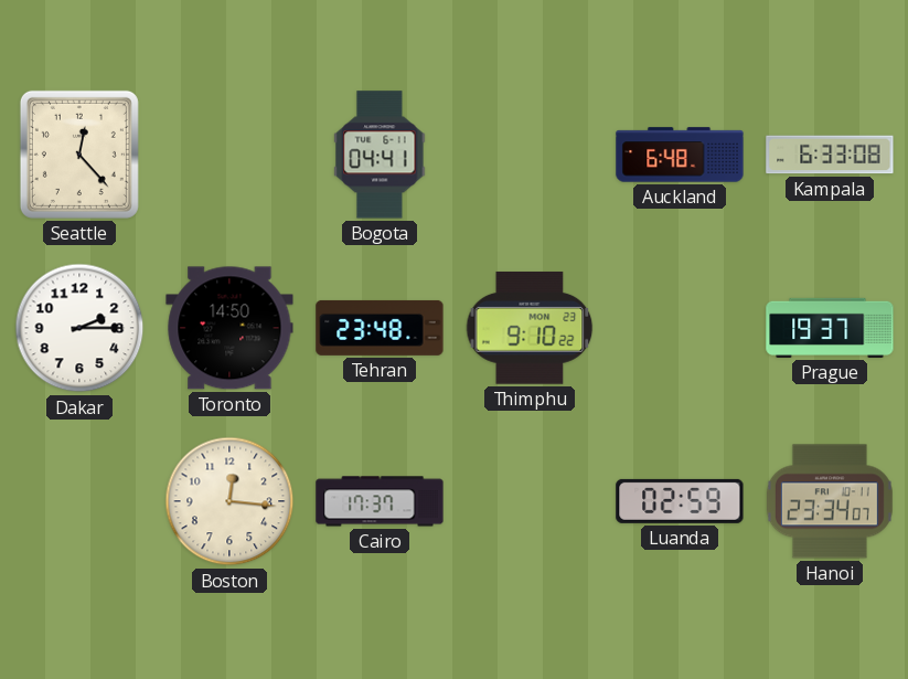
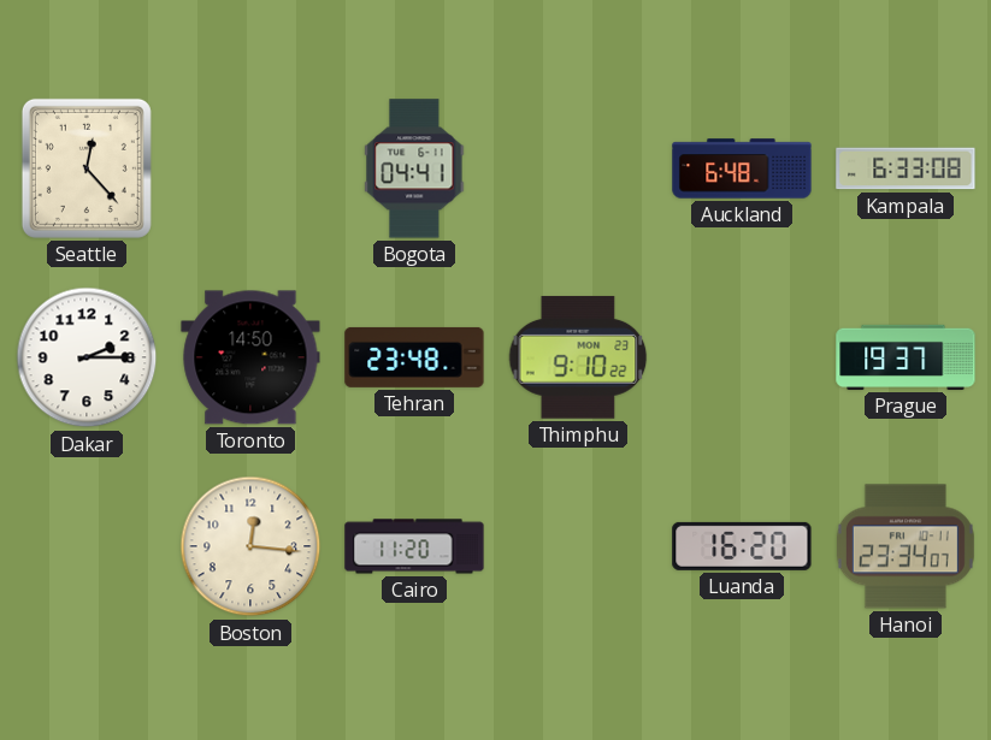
Cairo: 17:37 -> 11:20 (414, 546)
Luanda: 02:59 -> 16:20 (742, 546)
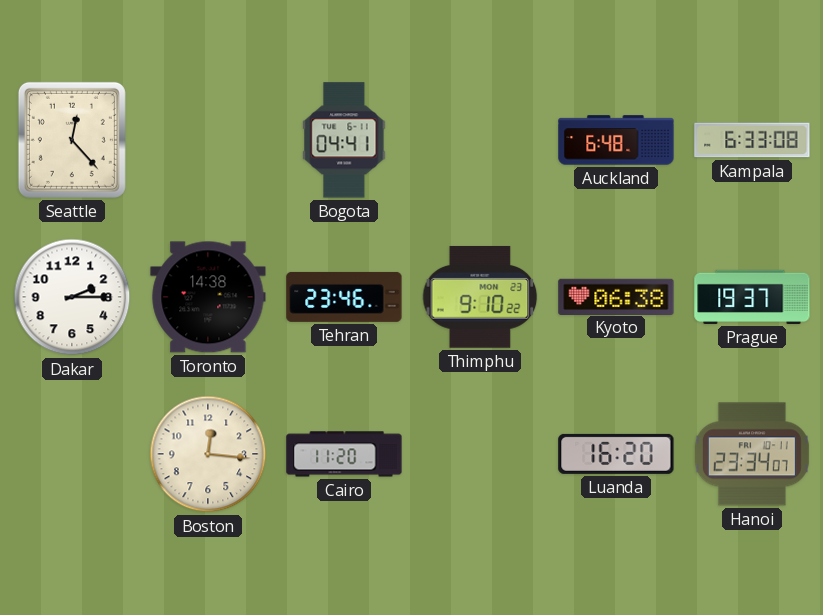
Toronto: 14:50 -> 14:38 (208, 297)
Tehran: 23:48 -> 23:46 (344, 297)
Kyoto: none -> 06:38 (616, 296)
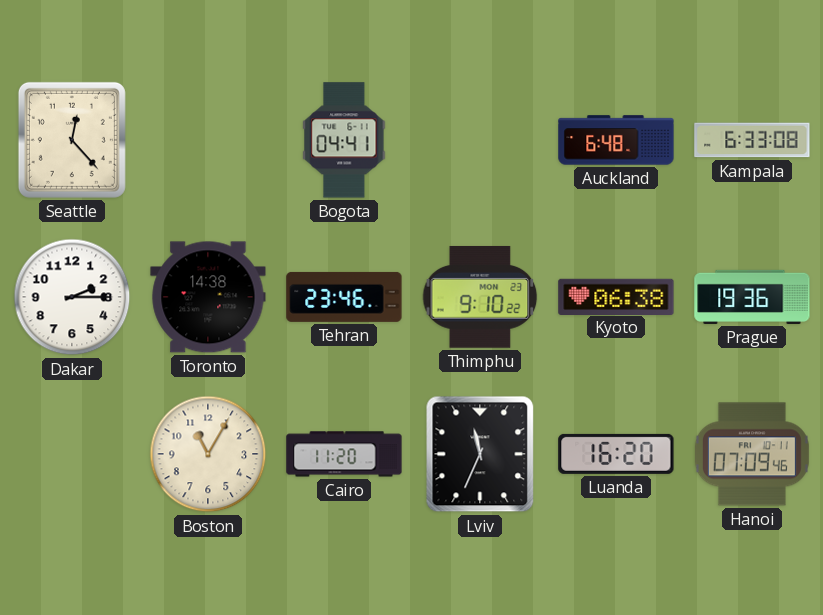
Prague: 19:37 -> 19:36 (752, 297)
Boston: 12:16 -> 11:05 (208, 454)
Lviv: none -> 11:34 (480, 454)
Hanoi: 23:34 -> 07:09 (752, 454)
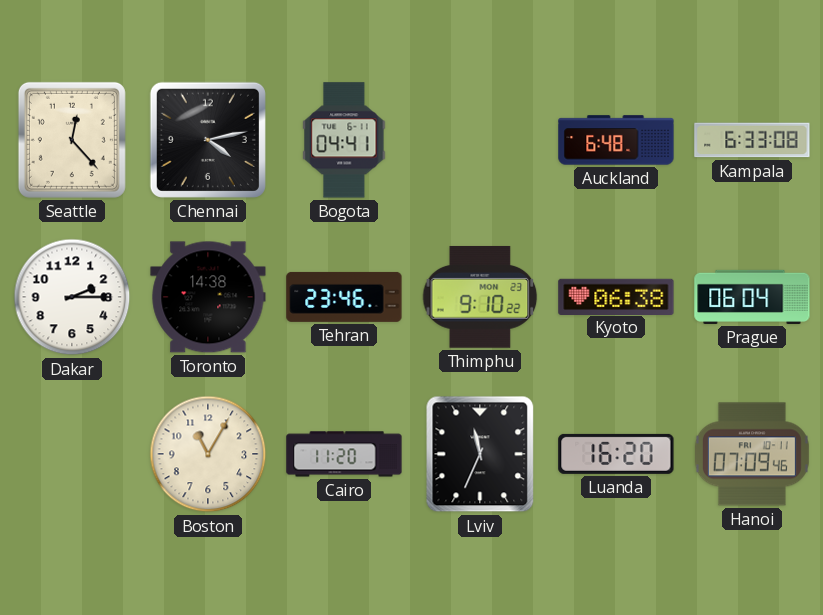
Chennai: none -> 4:13 (208, 140)
Prague: 19:36 -> 06:04 (752, 297)
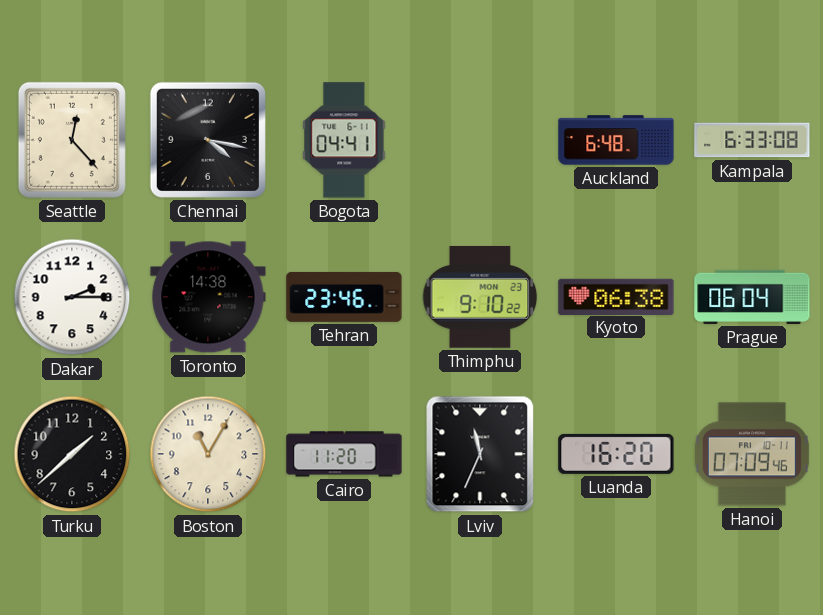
Chennai: 4:13 -> 4:17 (208, 140)
Turku: none -> 1:38 (72, 454)
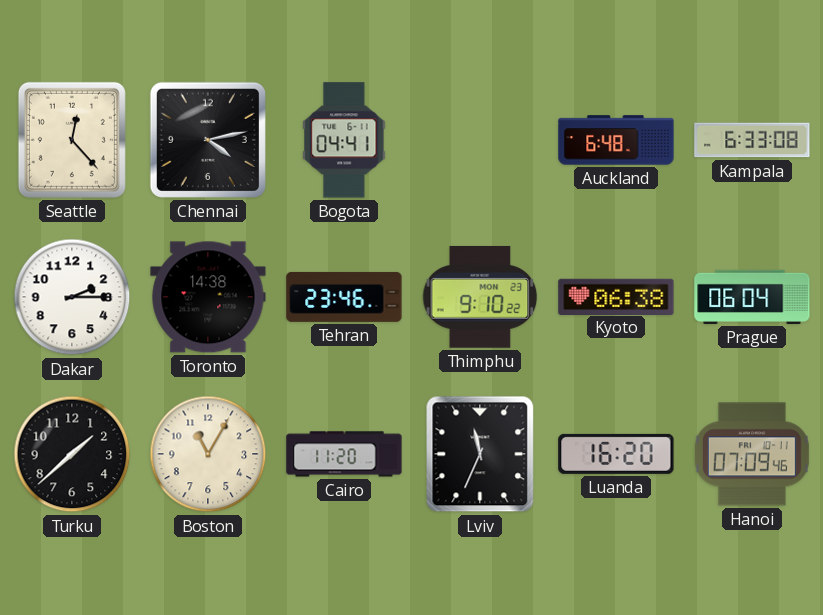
Chennai: 4:17 -> 4:13 (208, 140)
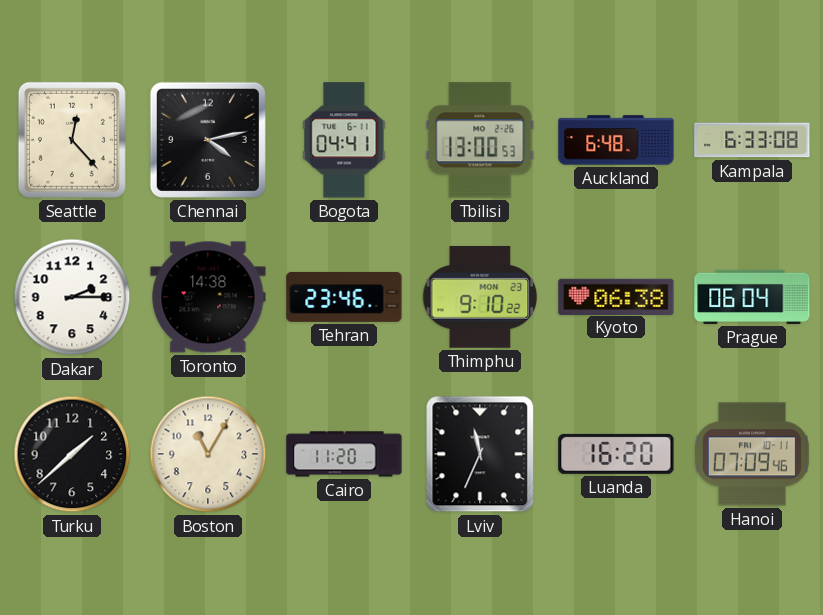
Tbilisi: none -> 13:00 (480, 140)
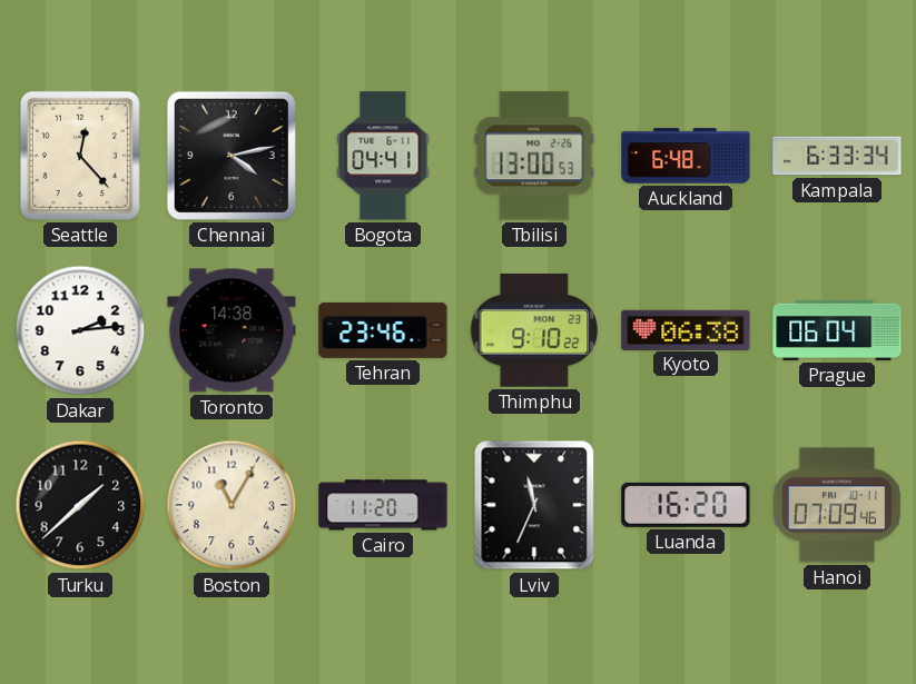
Kampala: 6:33:08 -> 6:33:34 (837, 156)
Dakar: 2:15 -> 2:14 (80, 330)
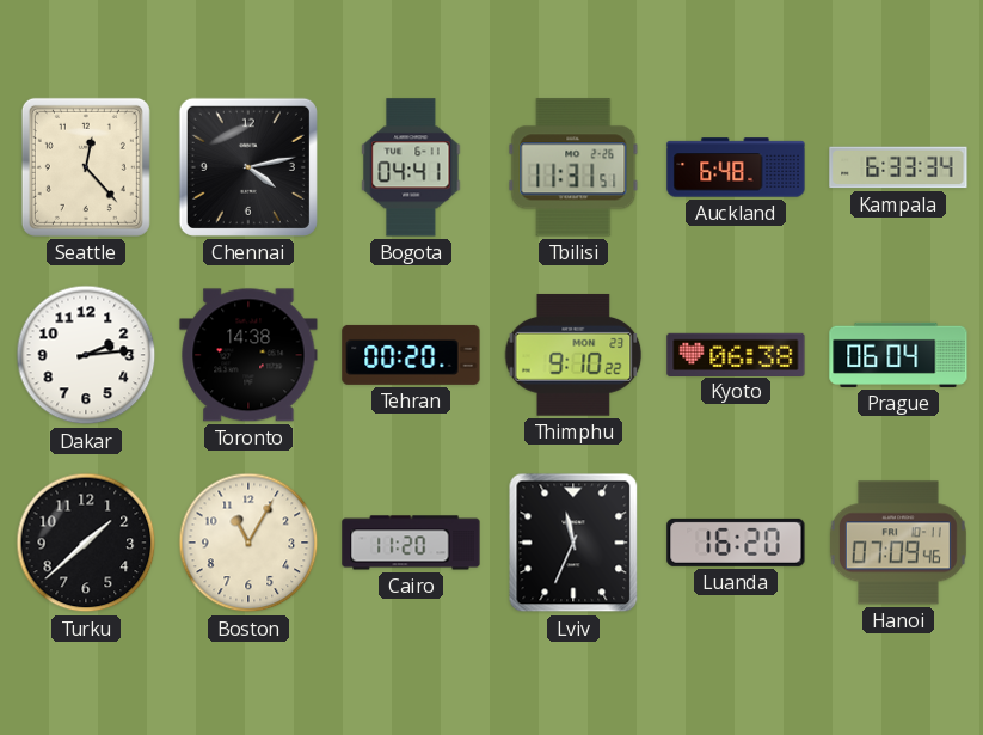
Tbilisi: 13:00 -> 11:31 (573, 167)
Tehran: 23:46 -> 00:20 (411, 355)
